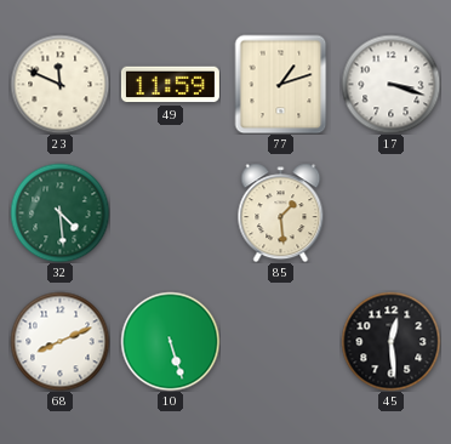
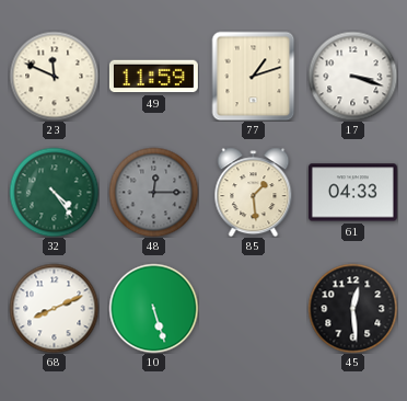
32: 4:29 -> 4:24 (54, 192)
48: none -> 12:15 (153, 192)
61: none -> 04:33 (352, 193)
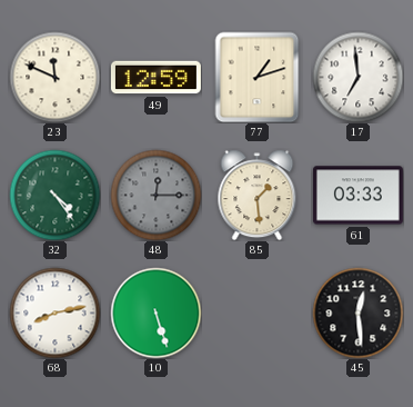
49: 11:59 -> 12:59 (155, 78)
17: 3:18 -> 6:59 (357, 77)
61: 04:33 -> 03:33 (357, 196)
68: 8:11 -> 8:13 (54, 312)
